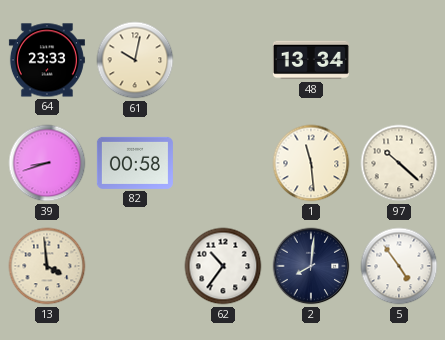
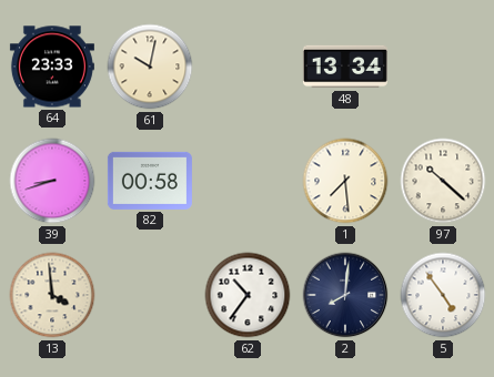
1: 11:29 -> 7:29 (345, 181)
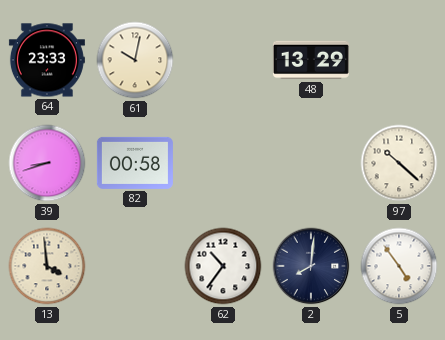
48: 13:34 -> 13:29 (311, 60)
1: 7:29 -> none (345, 181)
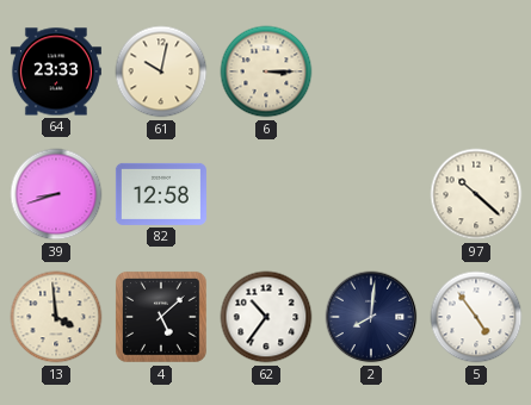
6: none -> 3:15 (266, 71)
48: 13:29 -> none (311, 60)
82: 00:58 -> 12:58 (161, 194)
4: none -> 5:08 (162, 318)
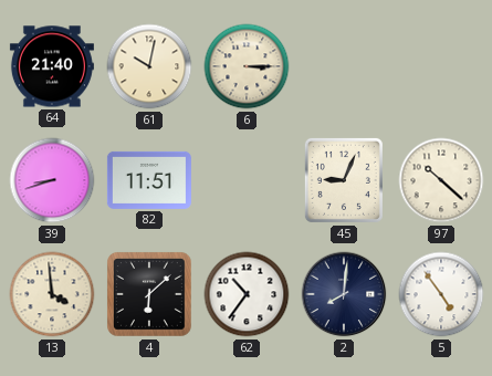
64: 23:33 -> 21:40 (52, 66)
82: 12:58 -> 11:51 (149, 180)
45: none -> 9:04 (344, 180)
4: 5:08 -> 6:08 (150, 295)
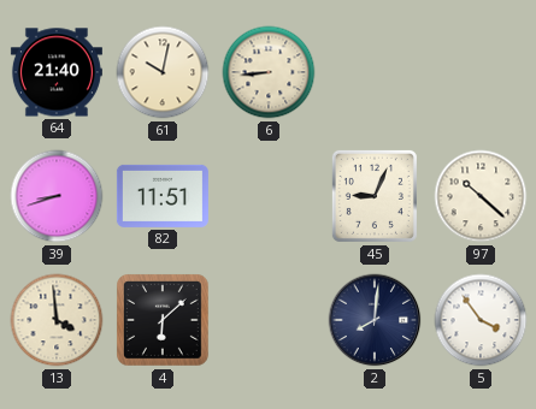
6: 3:15 -> 8:44 (269, 72)
62: 10:36 -> none (247, 294)
5: 4:54 -> 3:54 (481, 320)
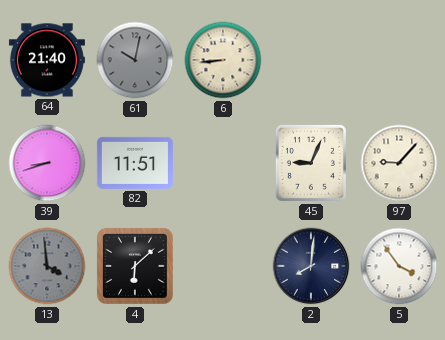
61 dial: cream -> grey (135, 60)
97: 10:22 -> 9:07 (399, 163)
13 dial: cream -> grey (47, 266)
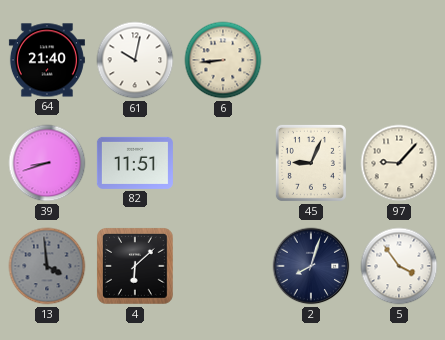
61 dial: grey -> white (135, 60)
2: 8:01 -> 8:03 (311, 266)
